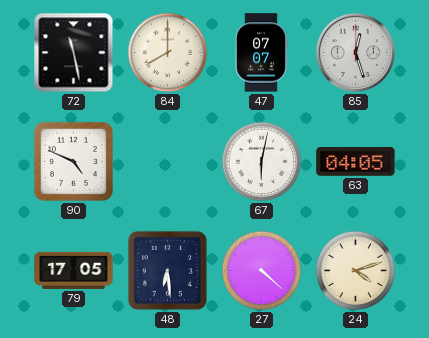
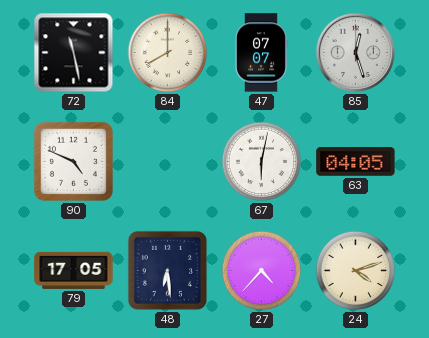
27: 4:22 -> 4:37 (262, 271)
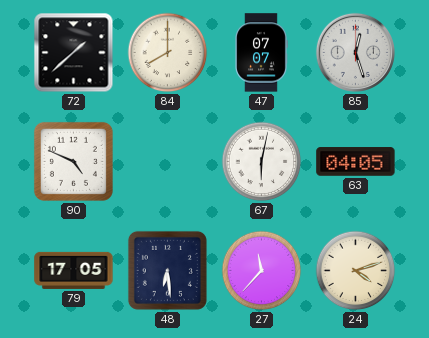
72: 11:28 -> 1:38 (74, 53)
27: 4:37 -> 11:37 (262, 271)
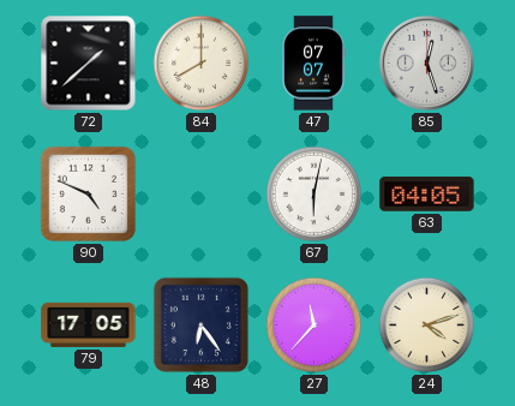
48: 6:29 -> 6:24 (200, 324)
